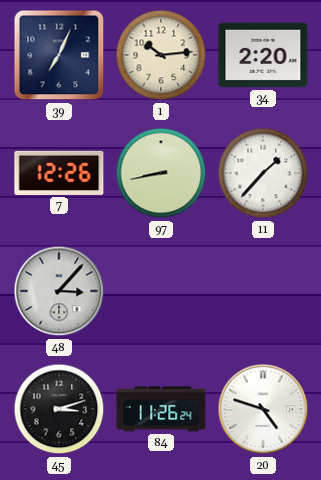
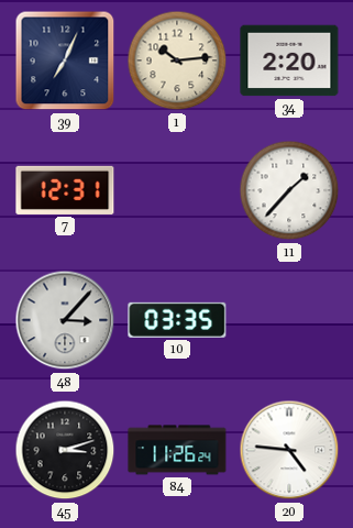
7: 12:26 -> 12:31 (65, 190)
97: 8:43 -> none (161, 173)
10: none -> 03:35 (177, 320)
20: 4:48 -> 4:46 (289, 450)
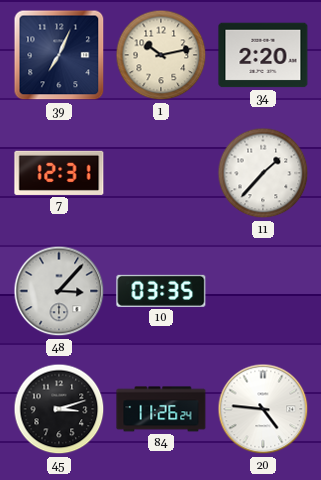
1: 10:14 -> 10:13 (161, 55)
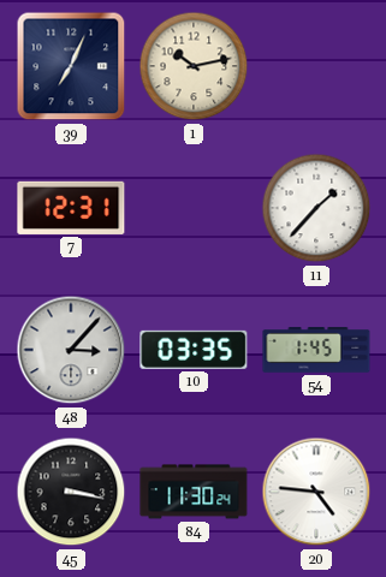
34: 2:20 -> none (263, 55)
54: none -> 1:45 (316, 350)
45: 3:12 -> 3:17 (71, 492)
84: 11:26 -> 11:30 (194, 492)
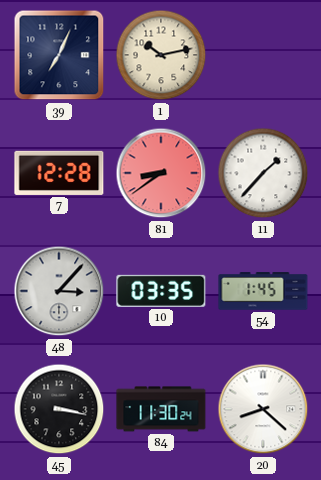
7: 12:31 -> 12:28 (59, 173)
81: none -> 8:39 (161, 173)
20: 4:46 -> 8:22 (263, 409)
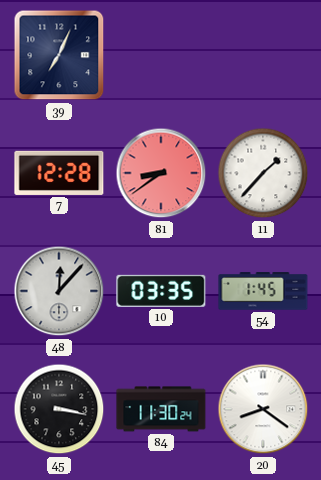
1: 10:13 -> none (161, 55)
48: 3:07 -> 12:07 (59, 291)
20: 8:22 -> 8:21 (263, 409)
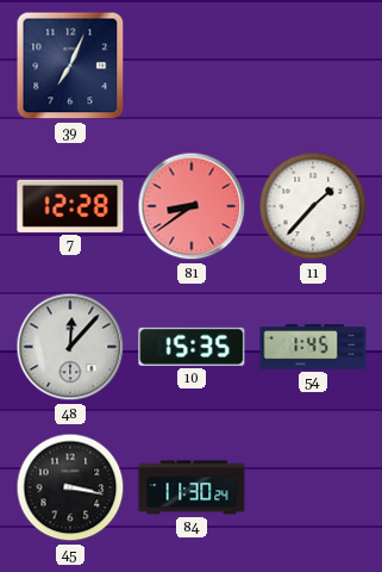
10: 03:35 -> 15:35 (192, 347)
20: 8:21 -> none (263, 409)
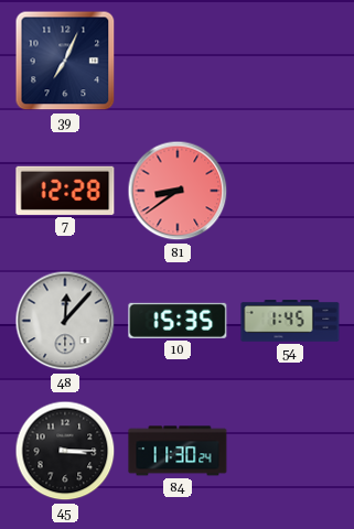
11: 1:37 -> none (313, 206)
45: 3:17 -> 3:15 (65, 451)
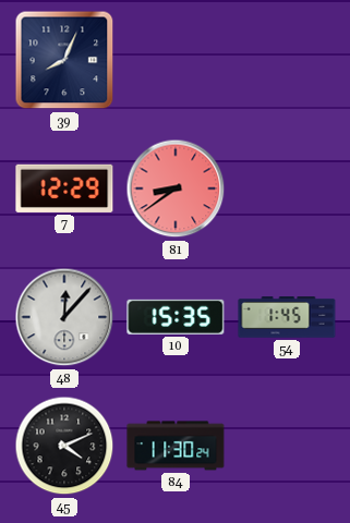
39: 7:04 -> 8:04 (64, 60)
7: 12:28 -> 12:29 (64, 188)
45: 3:15 -> 4:11 (64, 446)
